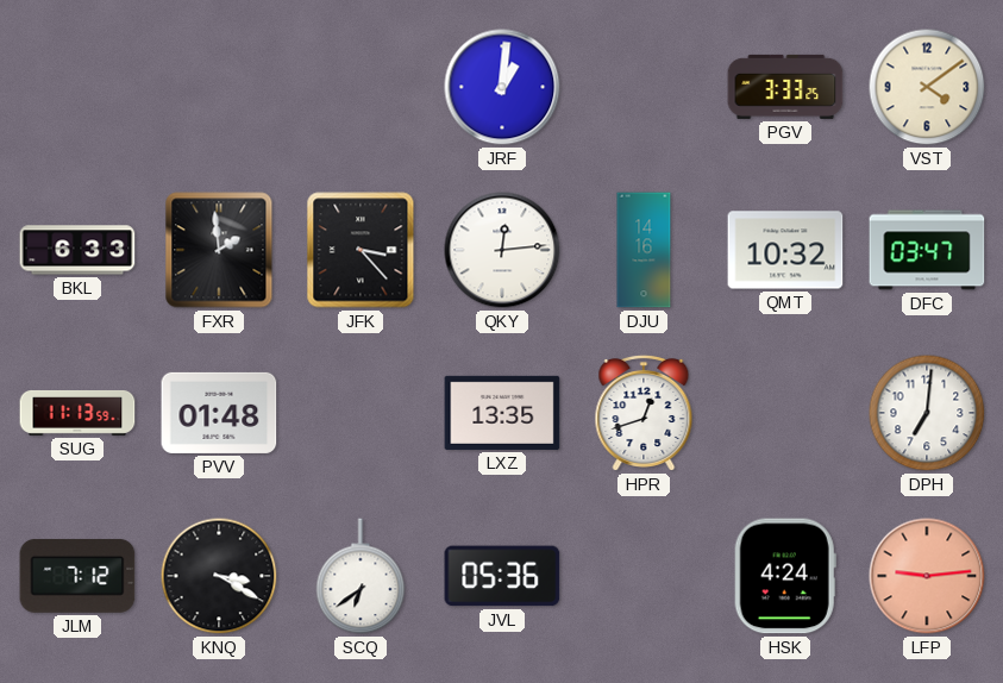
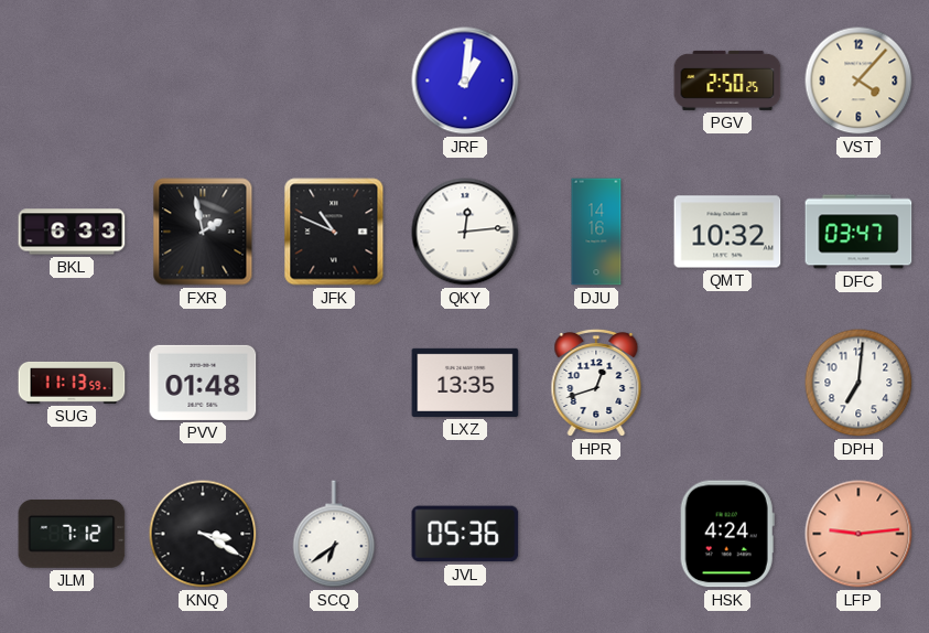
PGV: 3:33 -> 2:50 (727, 81)
VST: 4:09 -> 4:07 (858, 81)
FXR: 1:59 -> 1:58 (203, 232)
JFK: 3:23 -> 10:49 (334, 232)
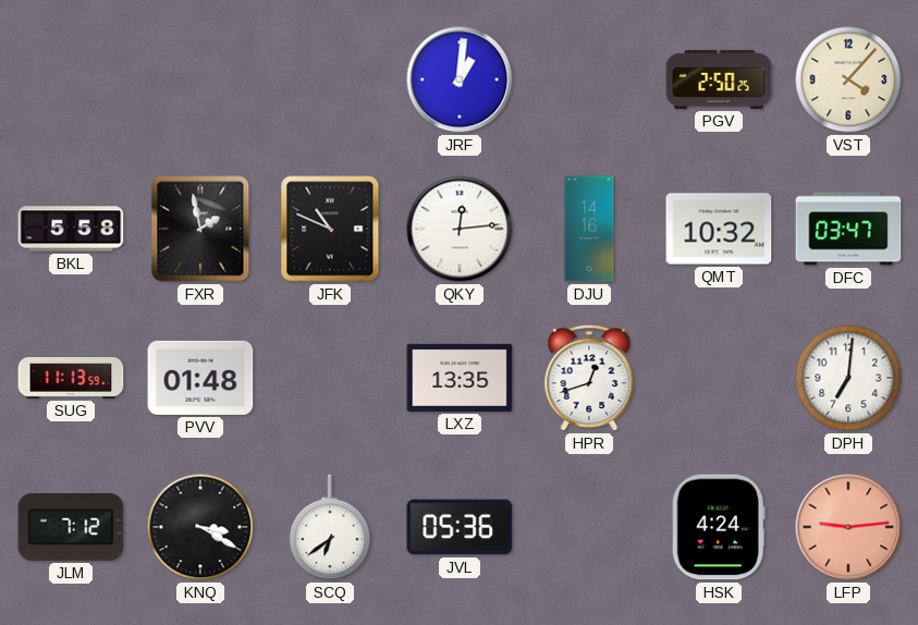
BKL: 6:33 -> 5:58 (71, 229)
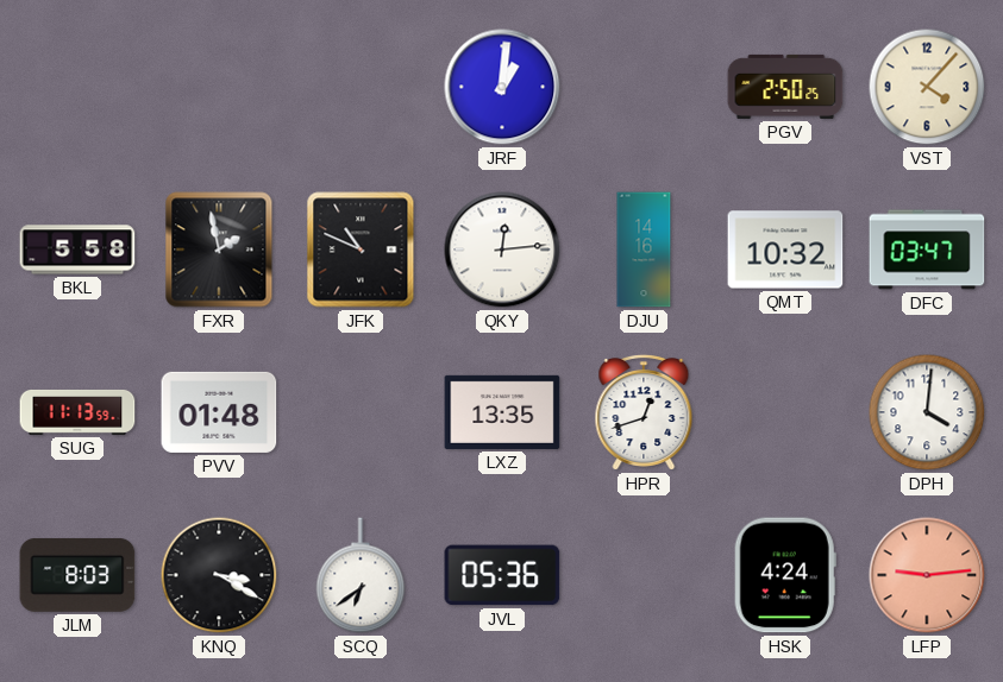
DPH: 7:01 -> 4:01 (927, 412)
JLM: 7:12 -> 8:03 (77, 575)
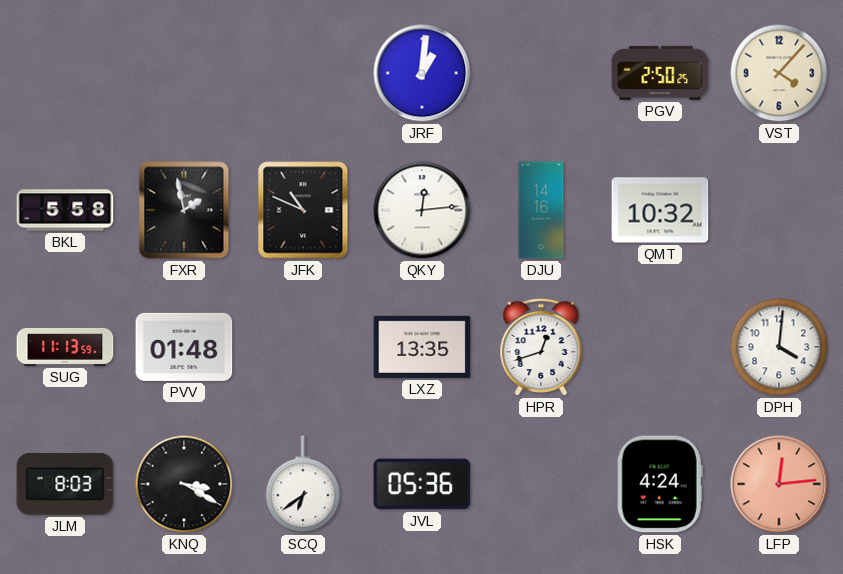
DFC: 03:47 -> none (927, 250)
LFP: 9:14 -> 12:14 (779, 484)
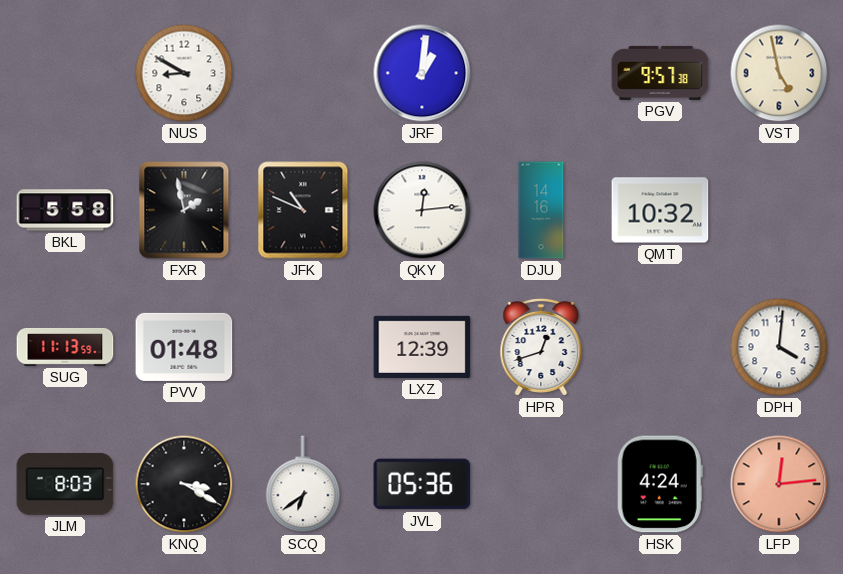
NUS: none -> 8:50 (184, 73)
PGV: 2:50 -> 9:57 (660, 73)
VST: 4:07 -> 4:58 (779, 73)
LXZ: 13:35 -> 12:39 (422, 347)
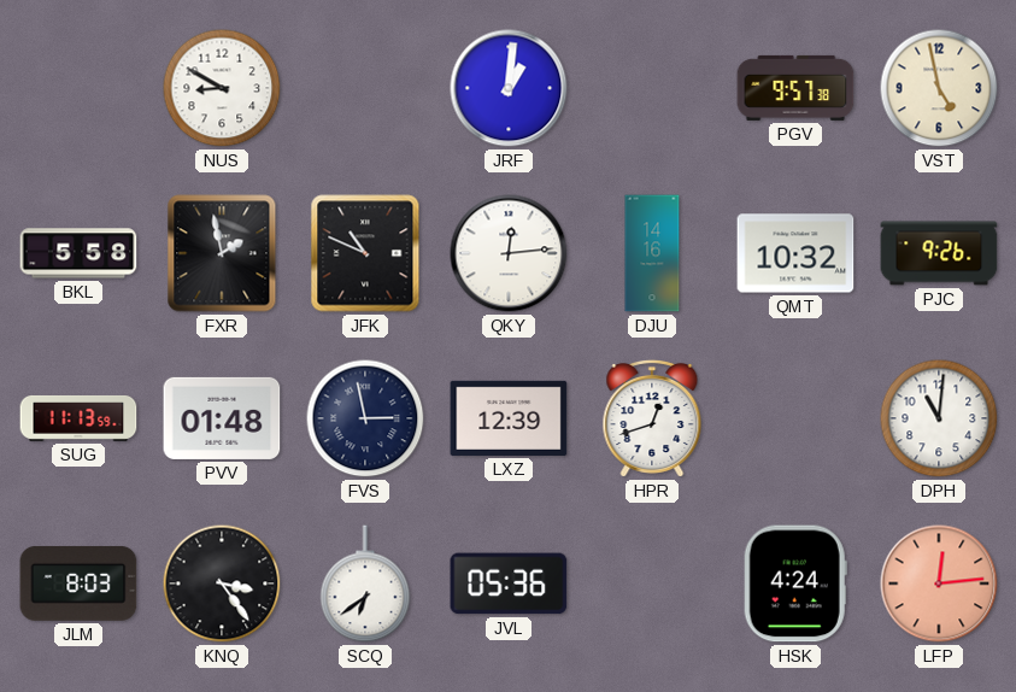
PJC: none -> 9:26 (939, 253)
FVS: none -> 2:58 (365, 418)
DPH: 4:01 -> 11:01 (939, 418)
KNQ: 3:20 -> 3:24 (222, 583)
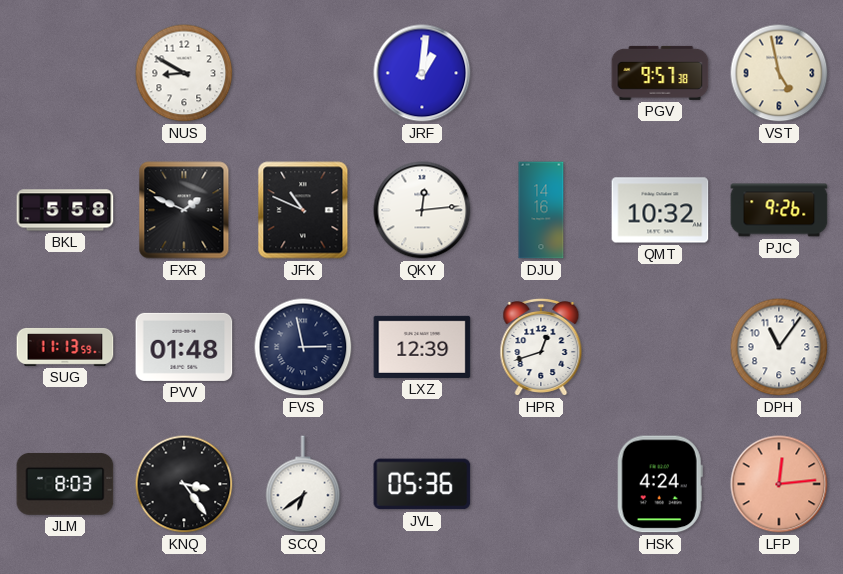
FXR: 1:58 -> 1:49 (184, 210)
DPH: 11:01 -> 11:06 (779, 347)
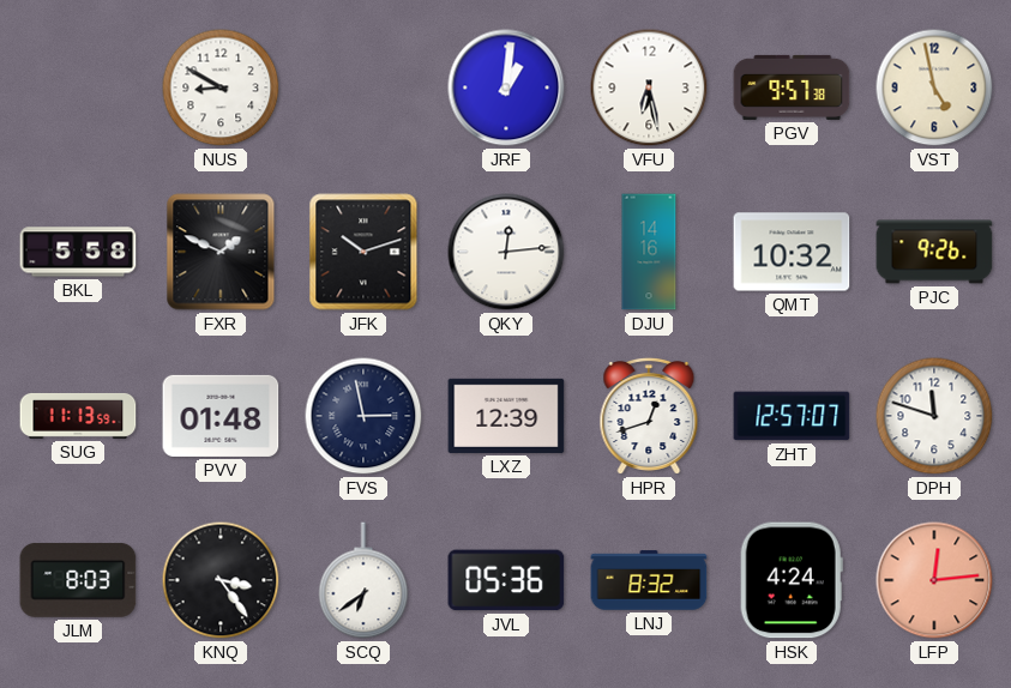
VFU: none -> 6:28 (649, 87)
JFK: 10:49 -> 10:12 (363, 252)
ZHT: none -> 12:57 (792, 416)
DPH: 11:06 -> 11:48 (934, 416)
LNJ: none -> 8:32 (649, 580)
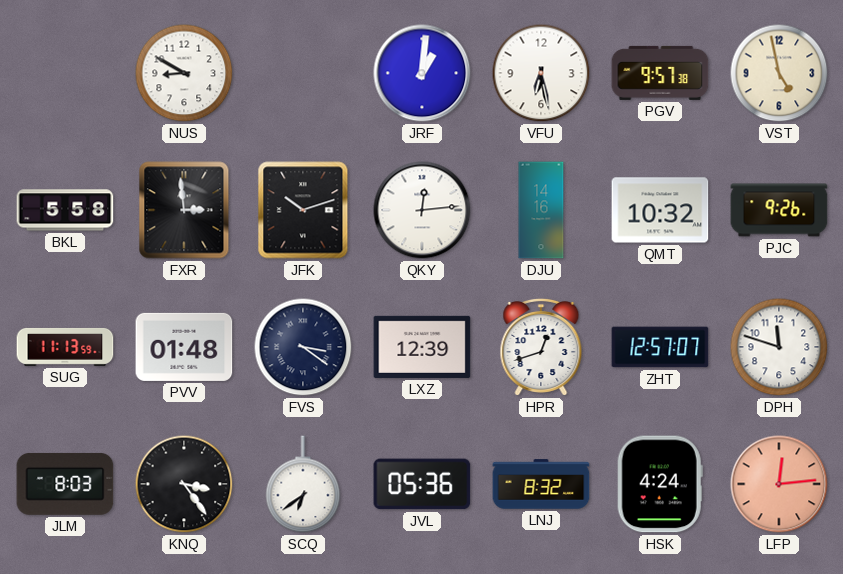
FXR: 1:49 -> 2:59 (184, 210)
FVS: 2:58 -> 3:21 (303, 347)
